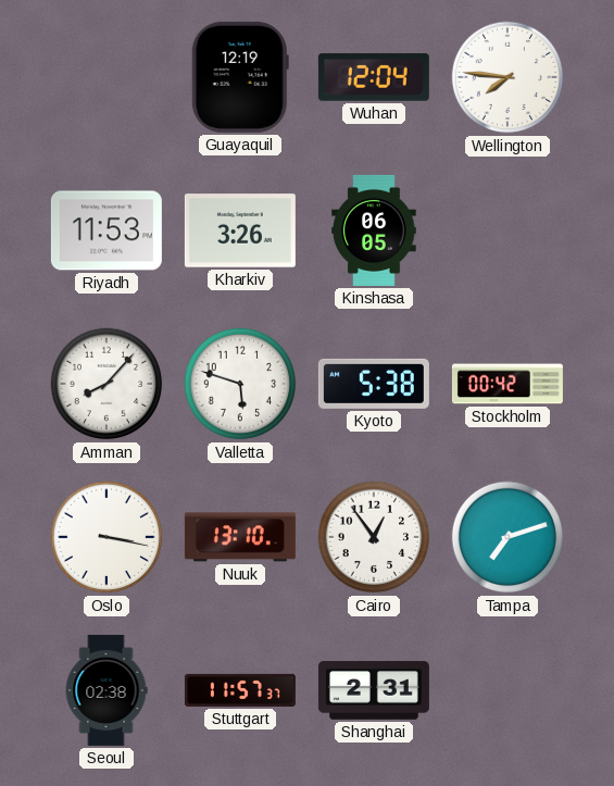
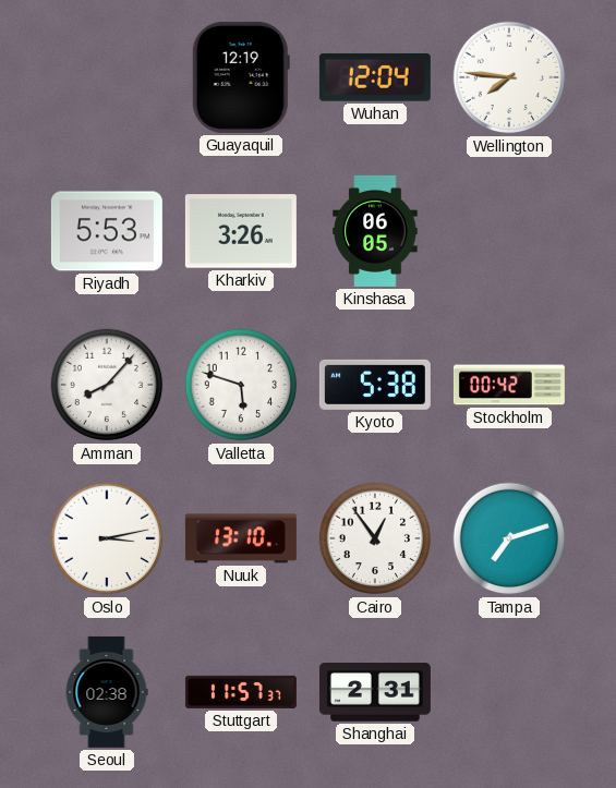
Riyadh: 11:53 -> 5:53 (107, 231)
Oslo: 3:17 -> 3:13 (107, 538)
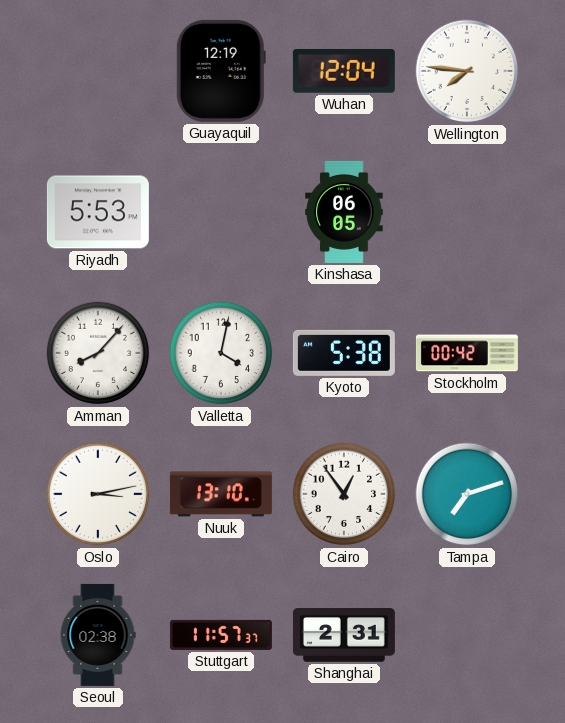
Kharkiv: 3:26 -> none (241, 231)
Valletta: 5:48 -> 4:02 (221, 353)
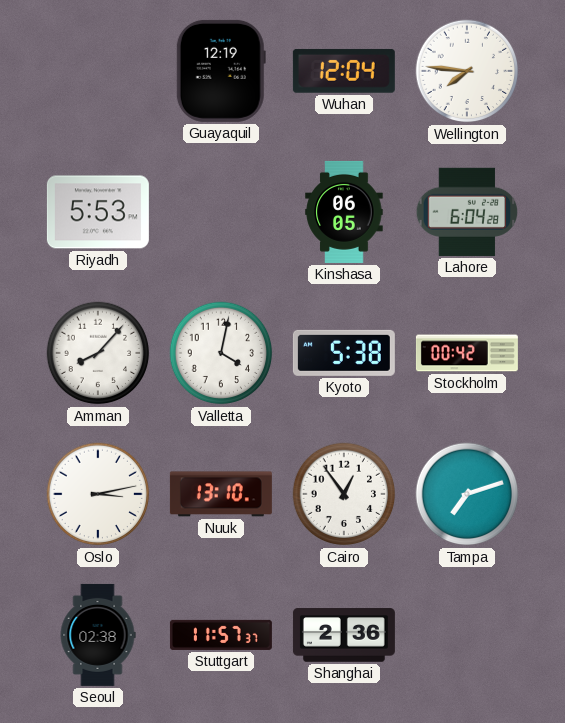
Lahore: none -> 6:04 (467, 212)
Shanghai: 2:31 -> 2:36 (344, 635)
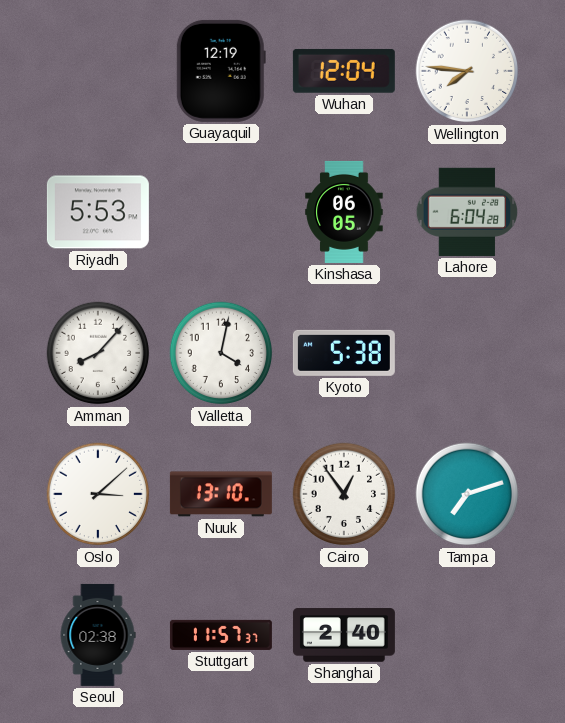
Stockholm: 00:42 -> none (467, 353)
Oslo: 3:13 -> 3:08 (98, 494)
Shanghai: 2:36 -> 2:40 (344, 635)
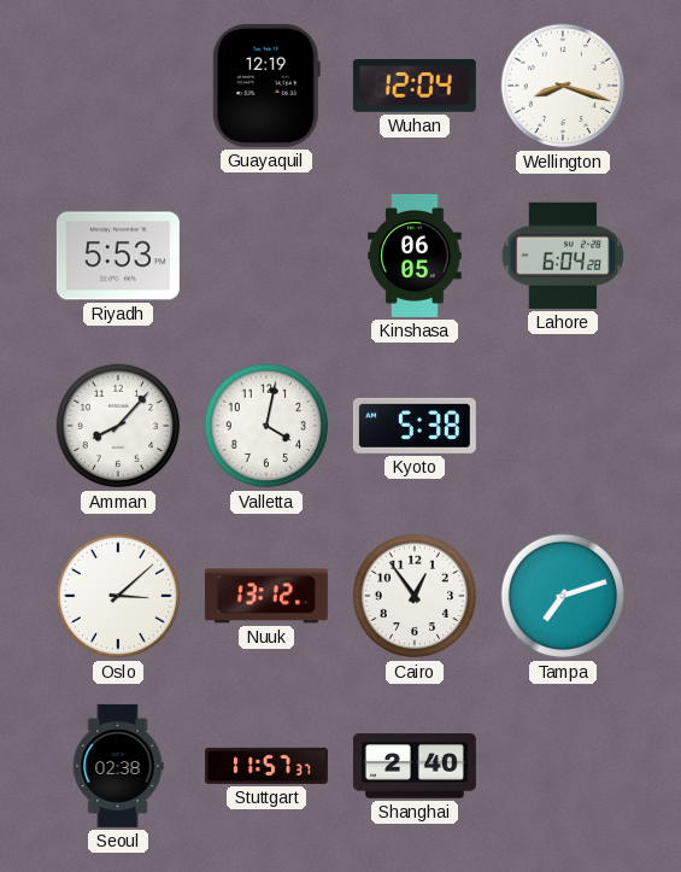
Wellington: 7:46 -> 8:18 (563, 86)
Nuuk: 13:10 -> 13:12 (266, 596)
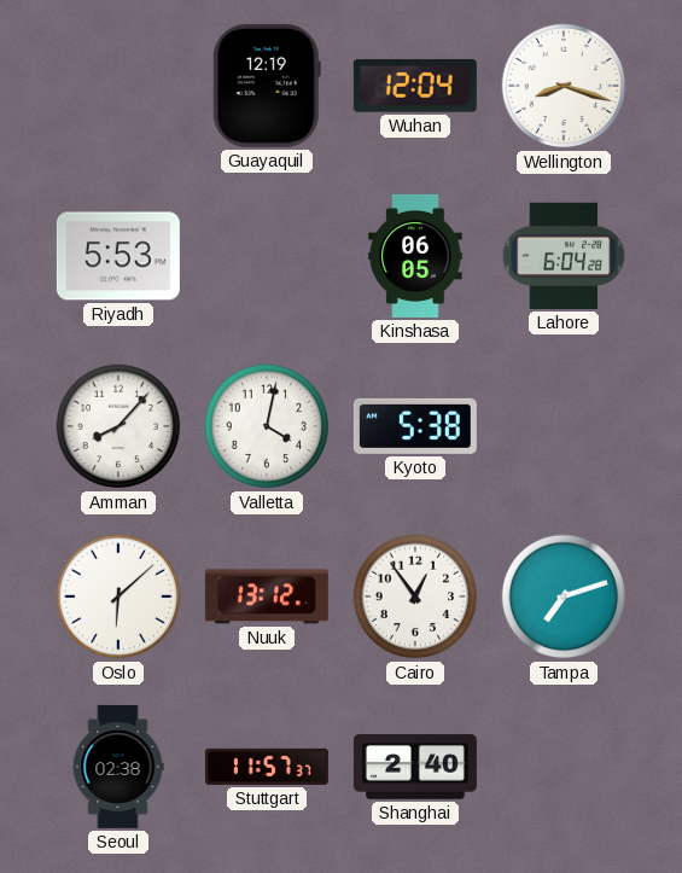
Oslo: 3:08 -> 6:08 (118, 596)
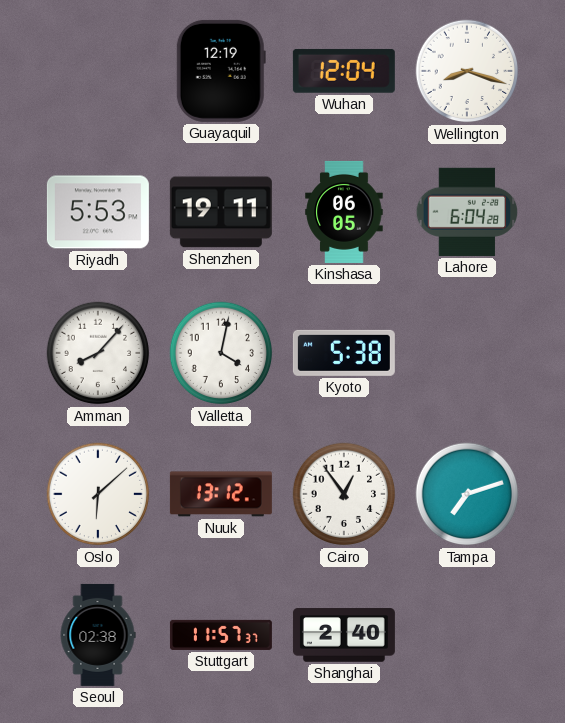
Shenzhen: none -> 19:11 (221, 212)
